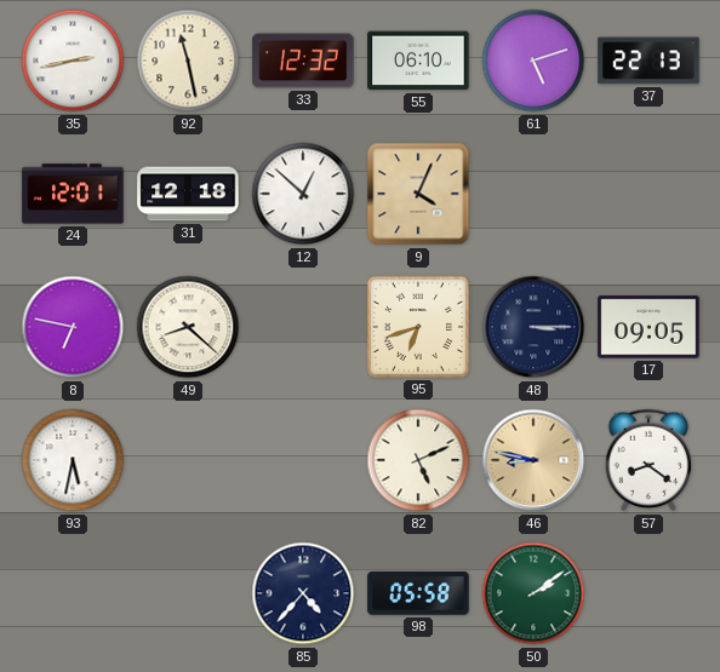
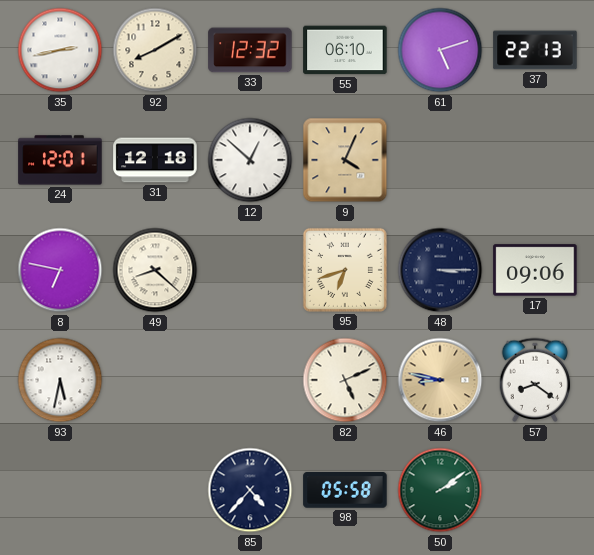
92: 11:28 -> 8:10 (155, 50)
17: 09:05 -> 09:06 (535, 270)
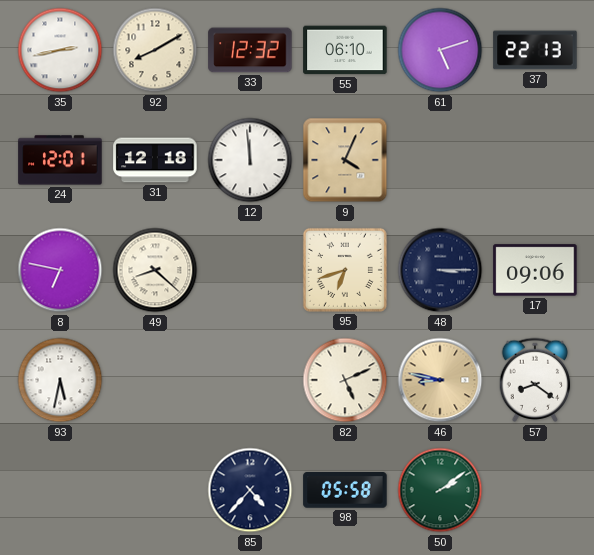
12: 12:52 -> 11:59 (250, 160)
